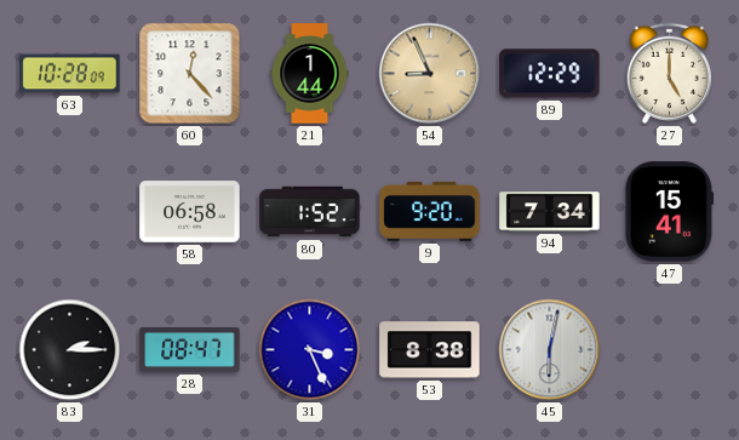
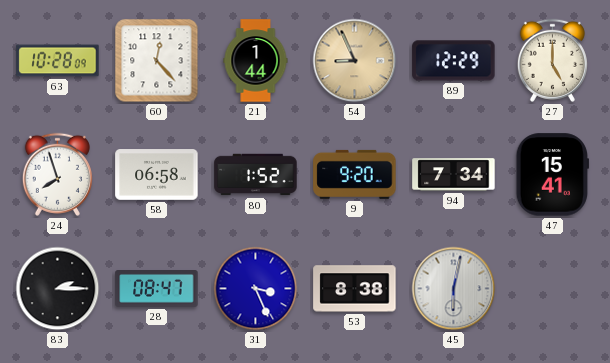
24: none -> 7:57 (57, 174)
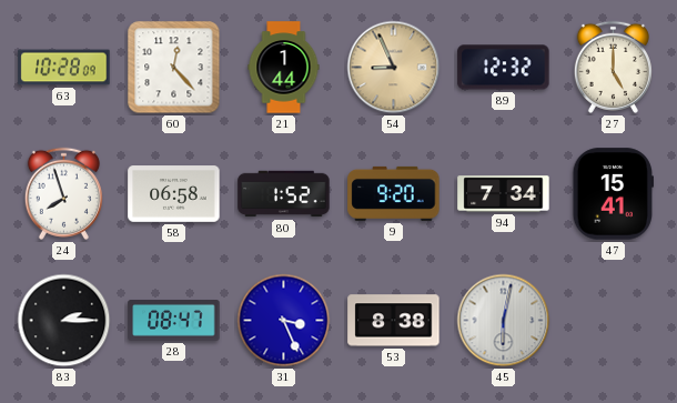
89: 12:29 -> 12:32 (504, 68)
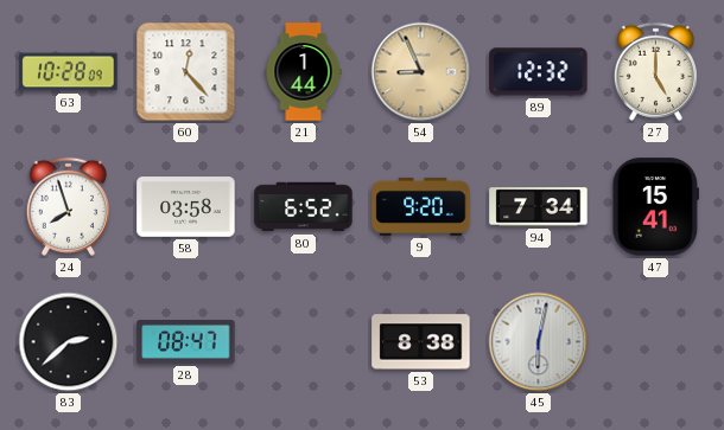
58: 06:58 -> 03:58 (186, 207)
80: 1:52 -> 6:52 (304, 207)
83: 2:15 -> 2:38 (69, 342)
31: 3:26 -> none (284, 321)
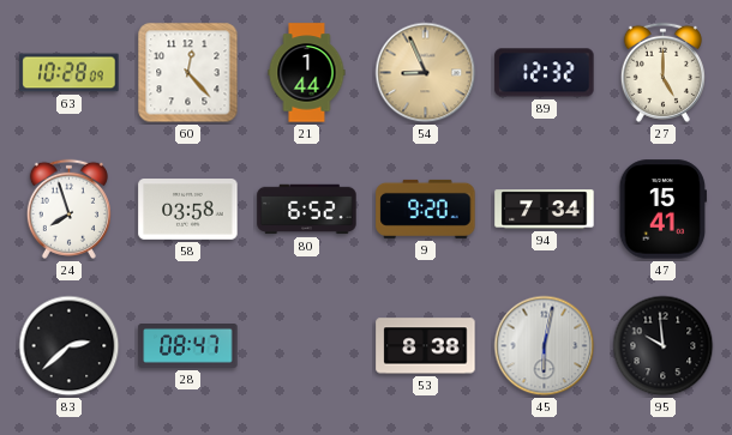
95: none -> 9:59 (664, 346)
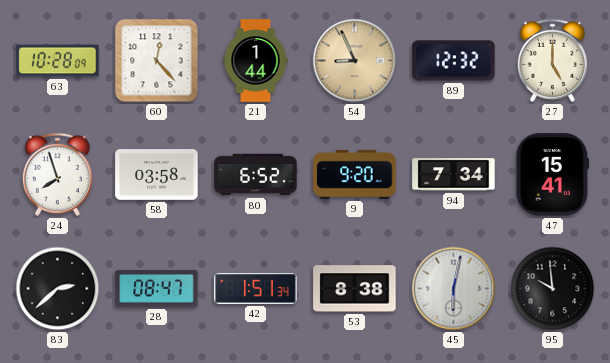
42: none -> 1:51 (256, 288)
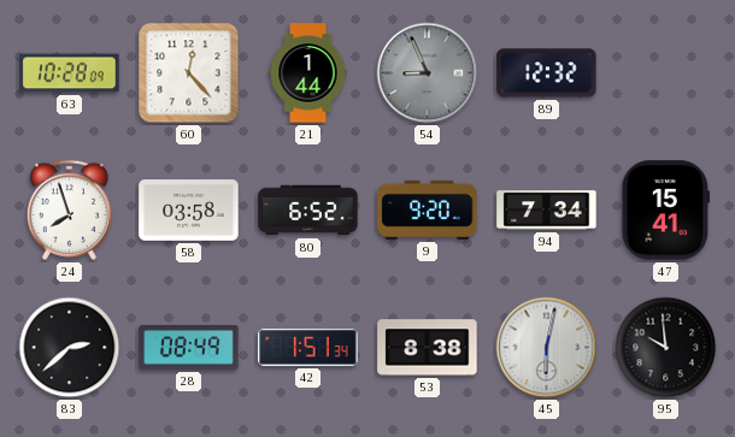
54 dial: champagne -> grey (428, 73)
27: 5:00 -> none (552, 60)
28: 08:47 -> 08:49 (189, 348)
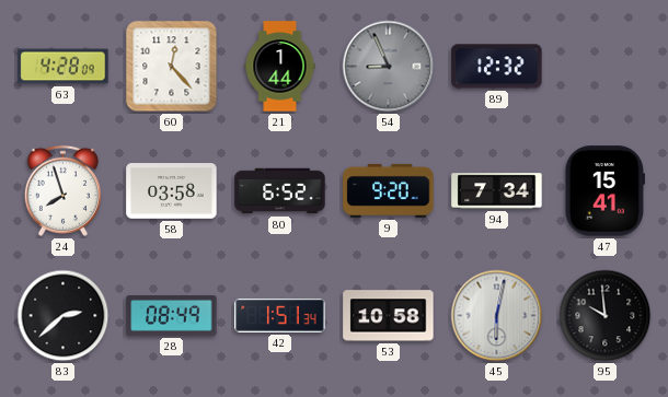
63: 10:28 -> 4:28 (64, 67)
53: 8:38 -> 10:58 (389, 316)
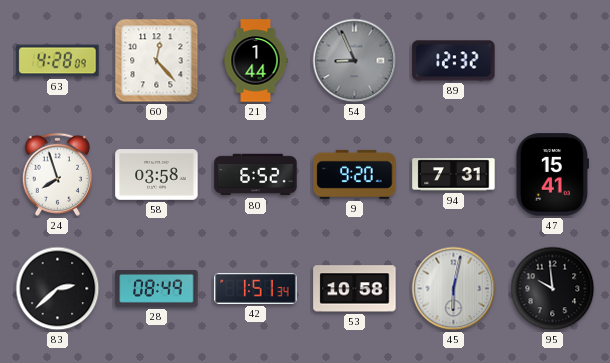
94: 7:34 -> 7:31 (454, 175)
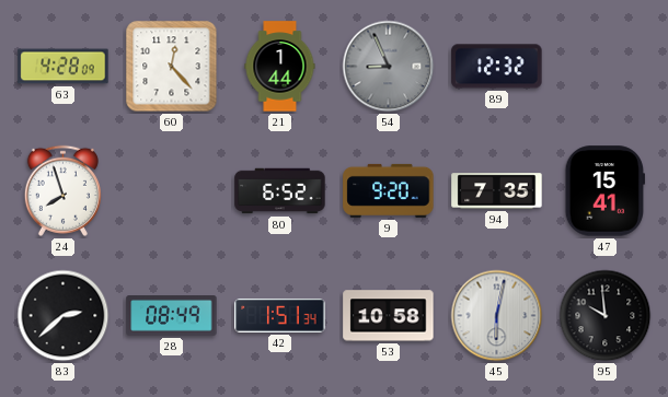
58: 03:58 -> none (157, 175)
94: 7:31 -> 7:35 (497, 191)
